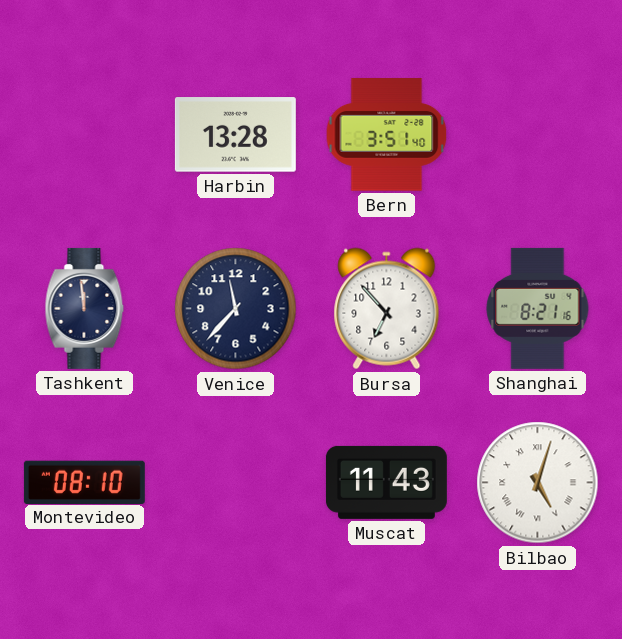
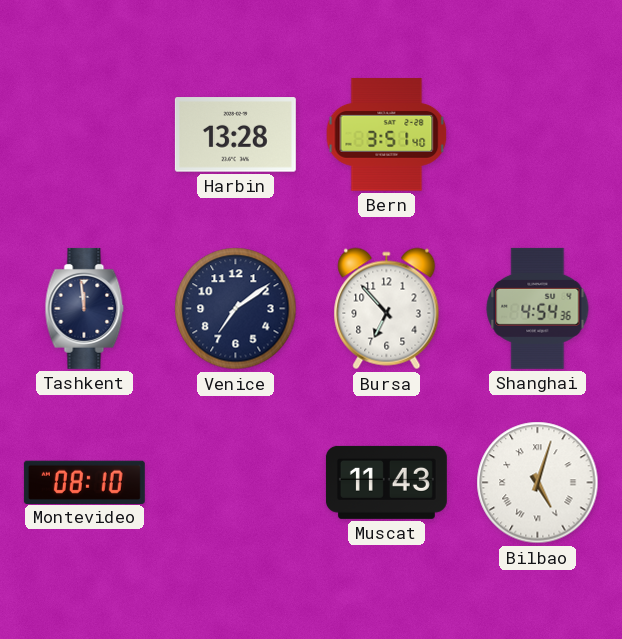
Venice: 11:37 -> 7:09 (236, 309)
Shanghai: 8:21 -> 4:54 (538, 308)
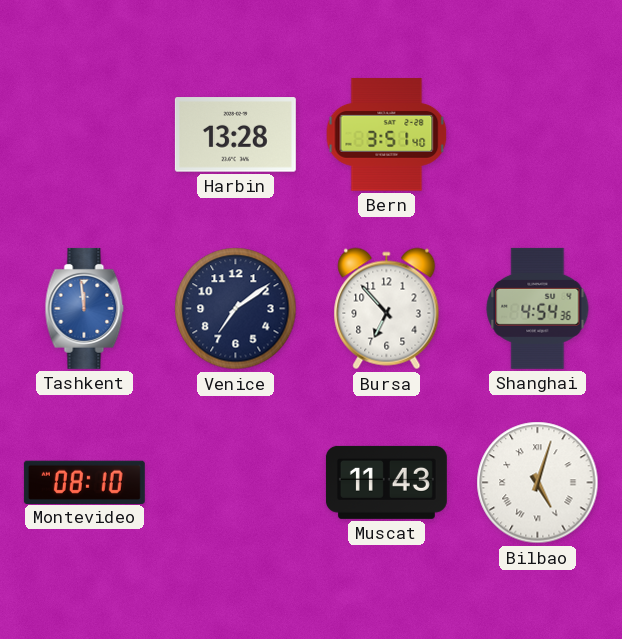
Tashkent dial: navy -> blue (85, 308)
